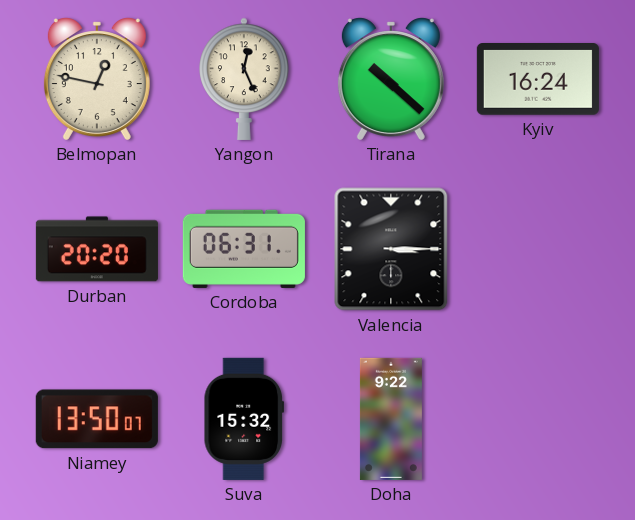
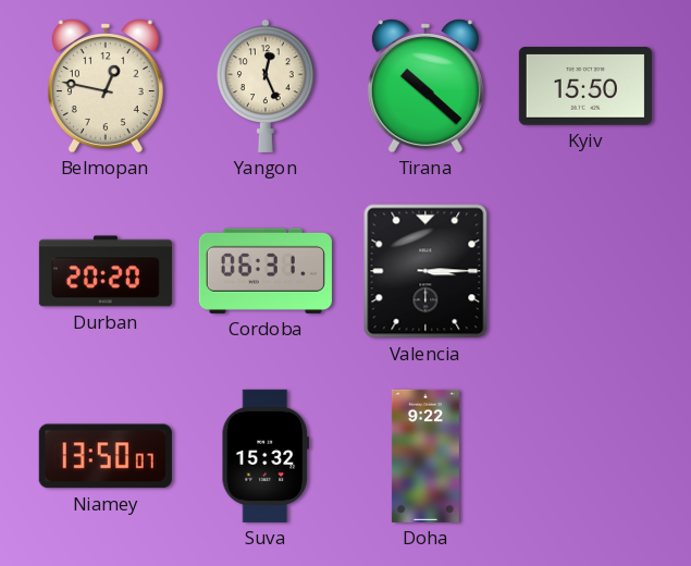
Kyiv: 16:24 -> 15:50 (585, 87)
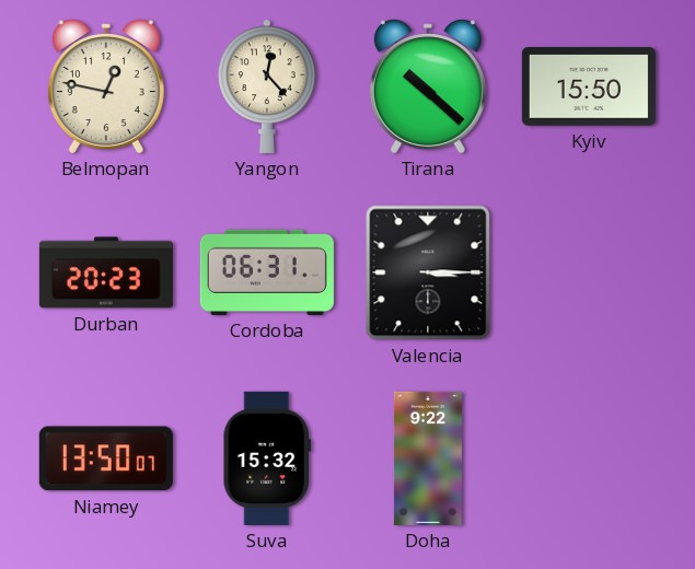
Yangon: 12:26 -> 12:23 (267, 86)
Durban: 20:20 -> 20:23 (106, 272)
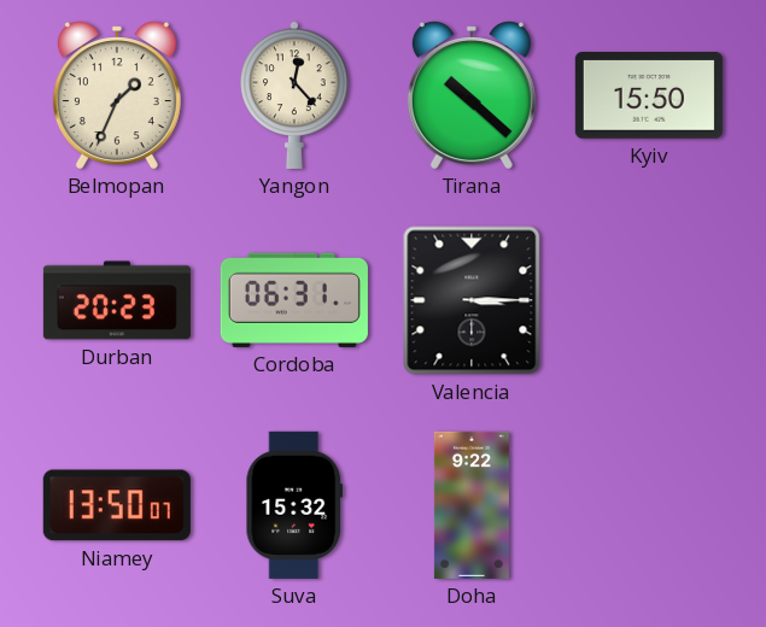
Belmopan: 12:47 -> 1:34 (117, 95)
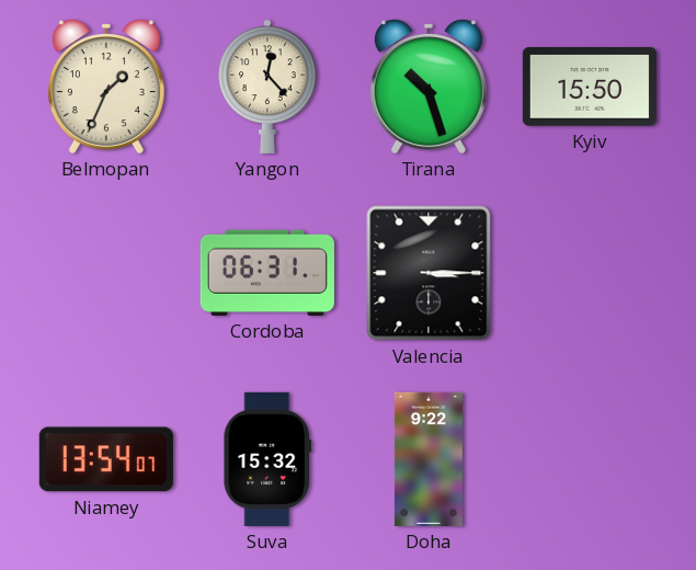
Tirana: 10:22 -> 10:27 (429, 87)
Durban: 20:23 -> none (117, 300)
Niamey: 13:50 -> 13:54 (106, 459)
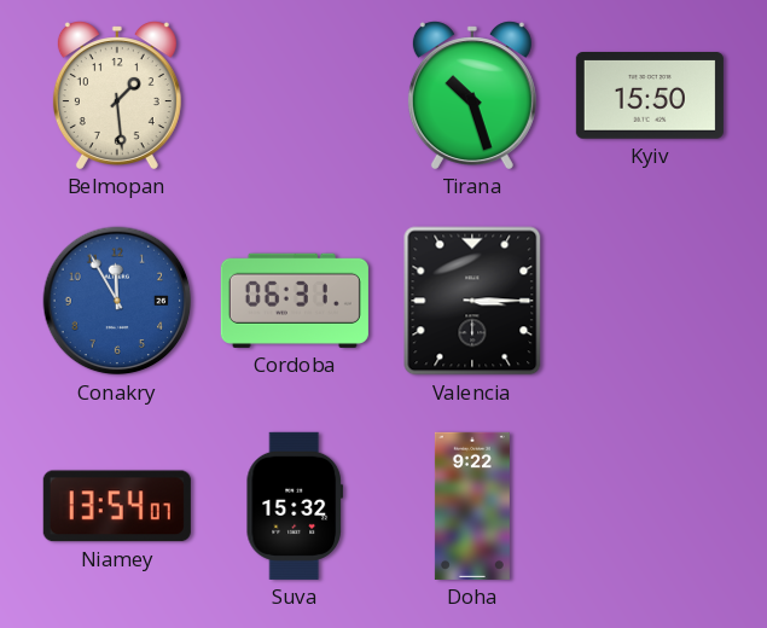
Belmopan: 1:34 -> 1:29 (117, 95)
Yangon: 12:23 -> none (267, 87)
Conakry: none -> 11:55 (117, 301)
